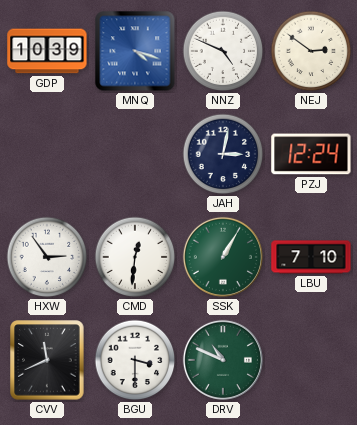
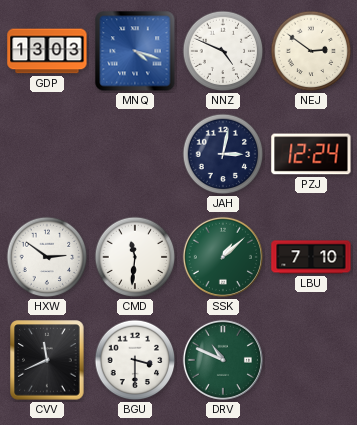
GDP: 10:39 -> 13:03 (47, 51)
HXW: 2:54 -> 2:51 (47, 257)
CMD: 12:31 -> 11:31 (135, 257)
SSK: 1:05 -> 1:08 (223, 257)
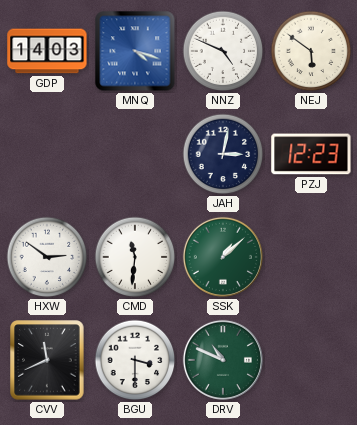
GDP: 13:03 -> 14:03 (47, 51)
NEJ: 2:51 -> 5:51 (311, 51)
PZJ: 12:24 -> 12:23 (311, 154)
LBU: 7:10 -> none (311, 257)
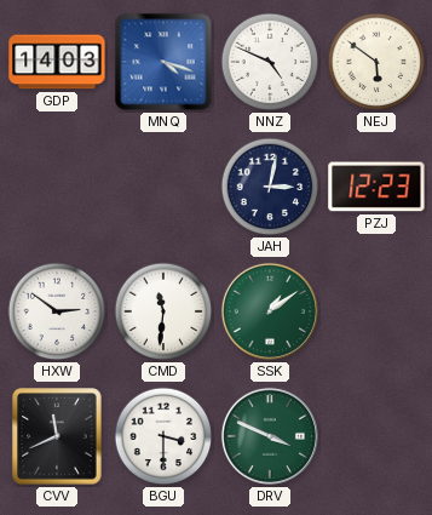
SSK: 1:08 -> 1:09 (270, 311)
DRV: 10:49 -> 3:49 (270, 436)
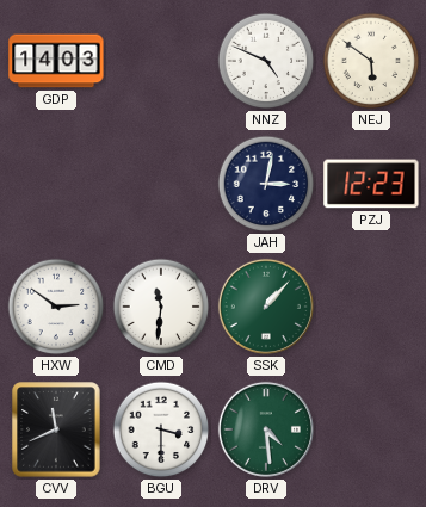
MNQ: 4:18 -> none (163, 62)
SSK: 1:09 -> 1:07 (266, 307)
DRV: 3:49 -> 4:29 (266, 429)
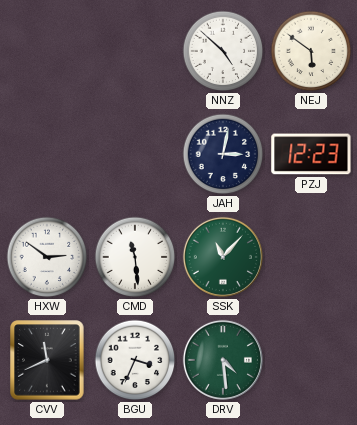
GDP: 14:03 -> none (56, 61)
NNZ: 4:49 -> 4:52 (223, 51)
CMD: 11:31 -> 11:29 (135, 257)
SSK: 1:07 -> 11:07 (223, 257)
BGU: 3:30 -> 3:34 (135, 360)
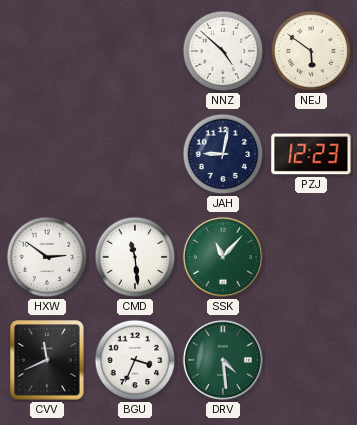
JAH: 3:02 -> 9:02 (223, 154)
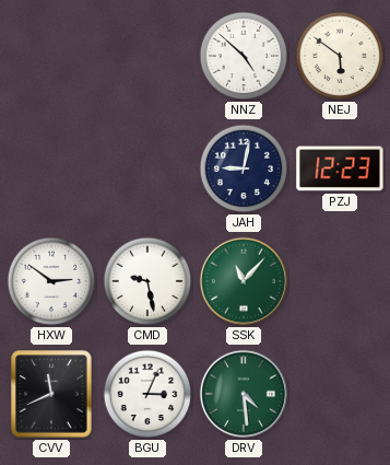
CMD: 11:29 -> 9:28 (147, 281)
BGU: 3:34 -> 3:04 (147, 394)
